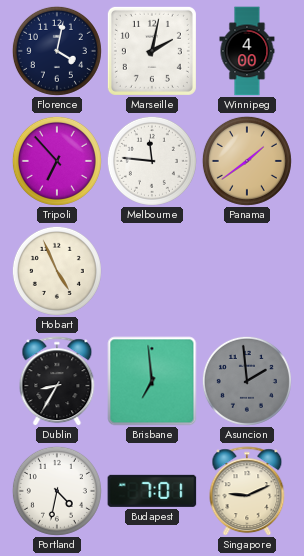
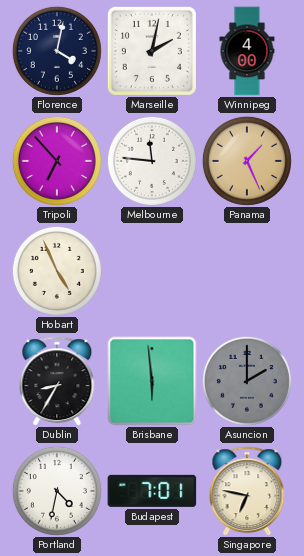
Panama: 1:39 -> 1:26 (247, 161)
Brisbane: 6:59 -> 5:59 (152, 381)
Asuncion: 1:59 -> 2:00 (247, 381)
Singapore: 9:11 -> 6:47 (247, 491)
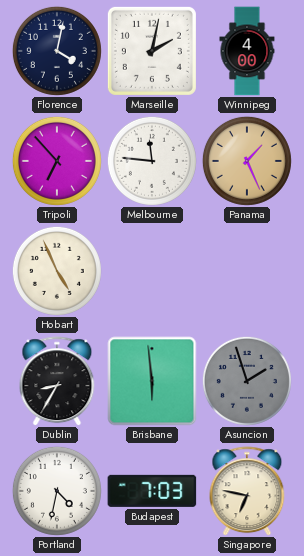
Asuncion: 2:00 -> 1:57 (247, 381)
Budapest: 7:01 -> 7:03 (152, 491)
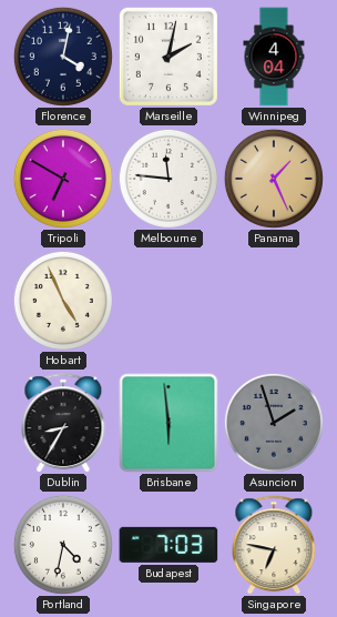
Winnipeg: 4:00 -> 4:04 (274, 57)
Tripoli: 6:53 -> 6:50 (63, 179)
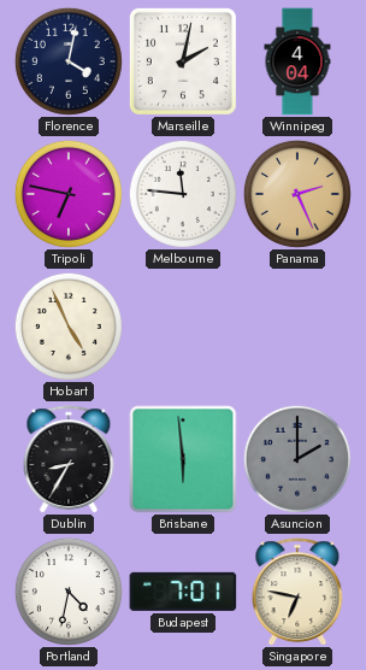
Tripoli: 6:50 -> 6:47 (69, 194)
Panama: 1:26 -> 2:26 (297, 194)
Asuncion: 1:57 -> 2:00 (297, 459)
Budapest: 7:03 -> 7:01 (183, 592)
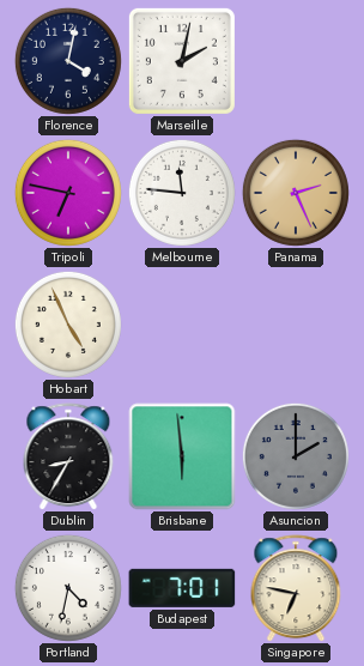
Winnipeg: 4:04 -> none (297, 61)
